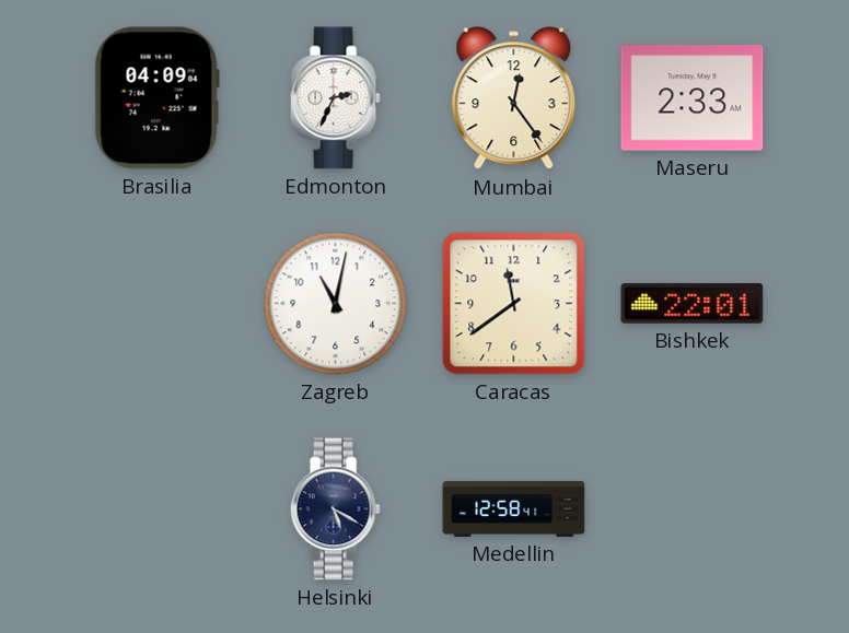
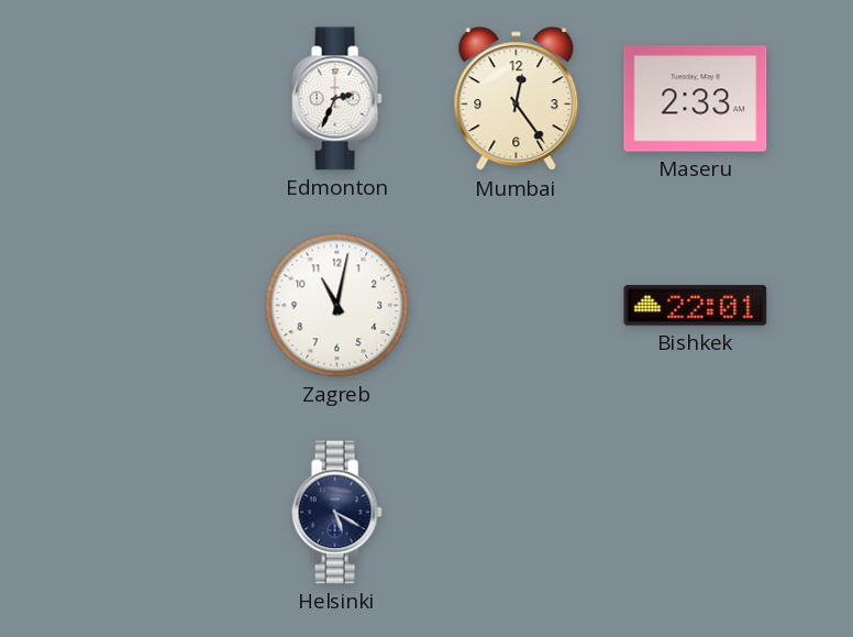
Brasilia: 04:09 -> none (156, 98)
Caracas: 11:39 -> none (514, 304)
Medellin: 12:58 -> none (514, 508)
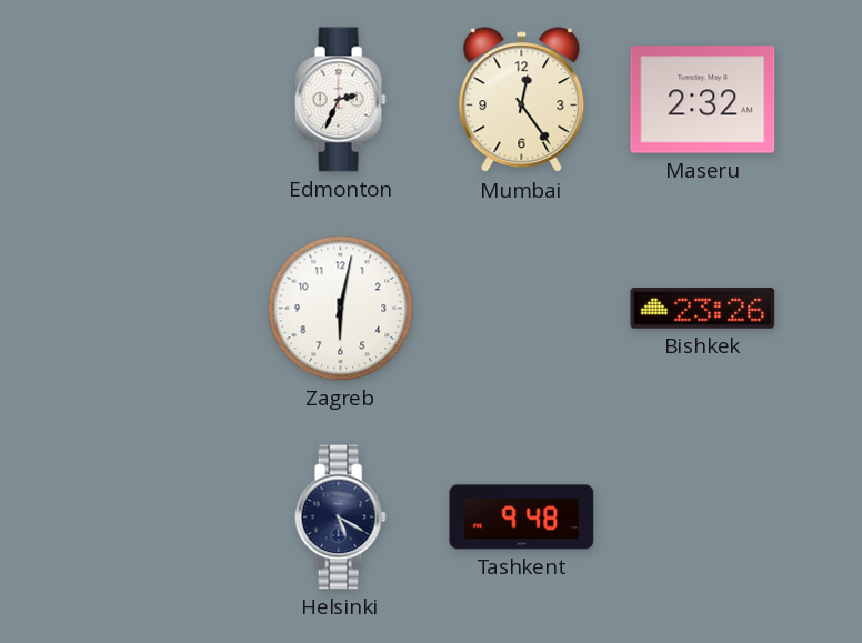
Maseru: 2:33 -> 2:32 (703, 100)
Zagreb: 11:02 -> 6:02 (341, 309)
Bishkek: 22:01 -> 23:26 (703, 309)
Tashkent: none -> 9:48 (522, 518)
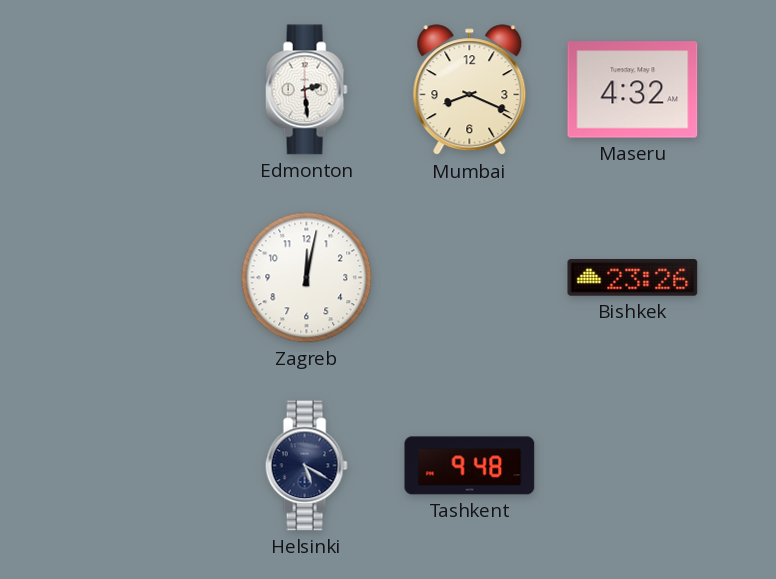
Edmonton: 2:34 -> 2:29 (306, 90)
Mumbai: 12:24 -> 8:19 (470, 90)
Maseru: 2:32 -> 4:32 (633, 90)
Zagreb: 6:02 -> 12:02 (307, 278)
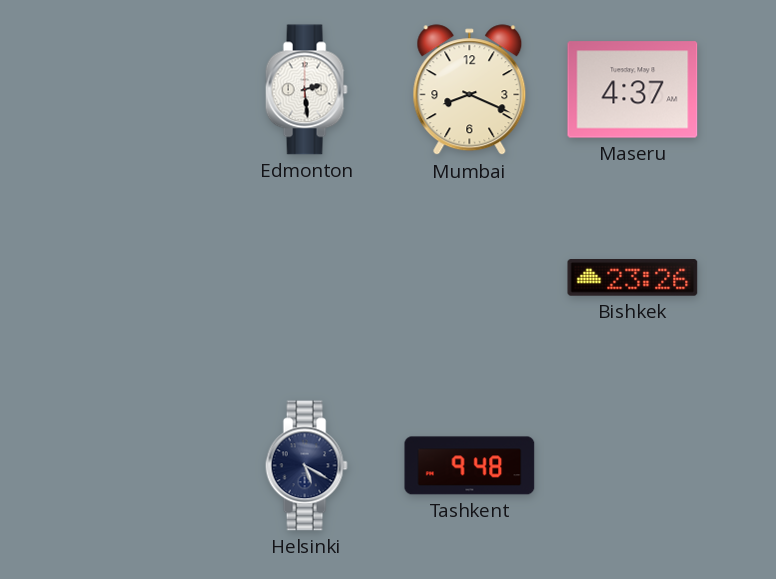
Maseru: 4:32 -> 4:37 (633, 90)
Zagreb: 12:02 -> none (307, 278)
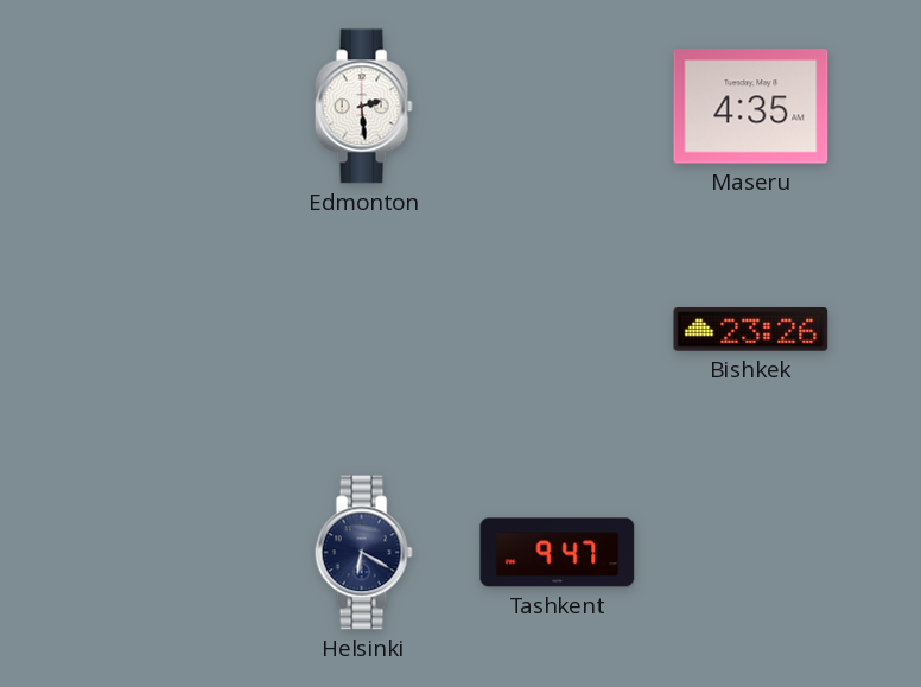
Mumbai: 8:19 -> none (470, 90)
Maseru: 4:37 -> 4:35 (751, 107)
Helsinki: 5:20 -> 6:20 (363, 553)
Tashkent: 9:48 -> 9:47 (558, 553)
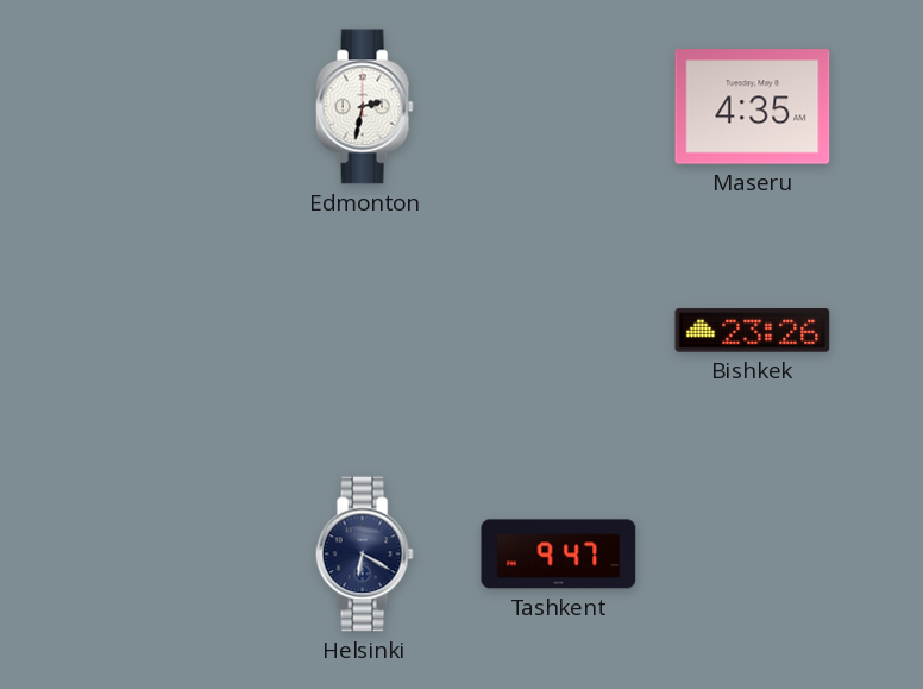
Edmonton: 2:29 -> 2:32 (364, 107)
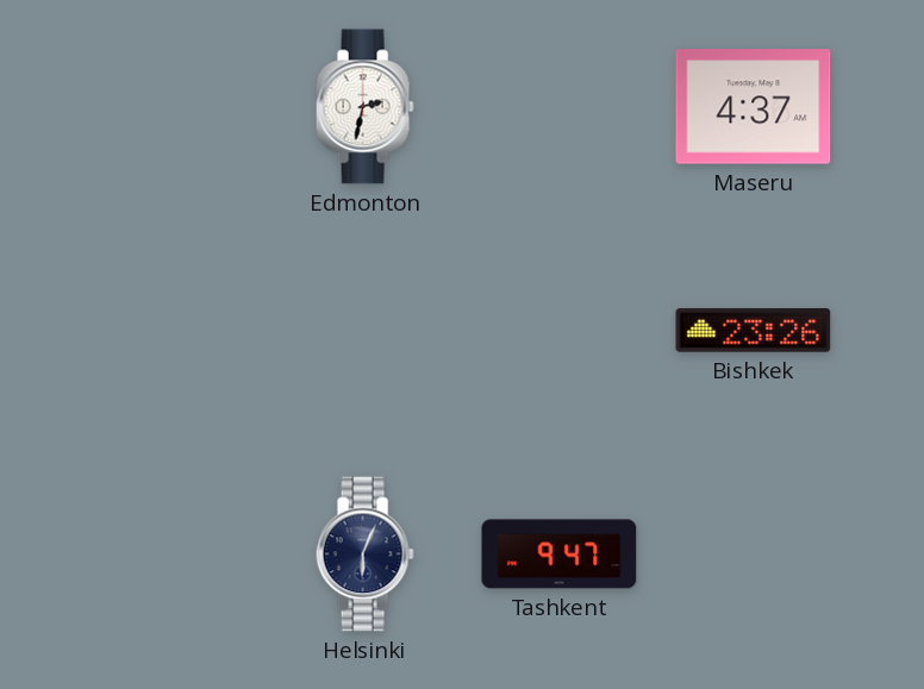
Maseru: 4:35 -> 4:37 (754, 107)
Helsinki: 6:20 -> 6:04 (364, 555)
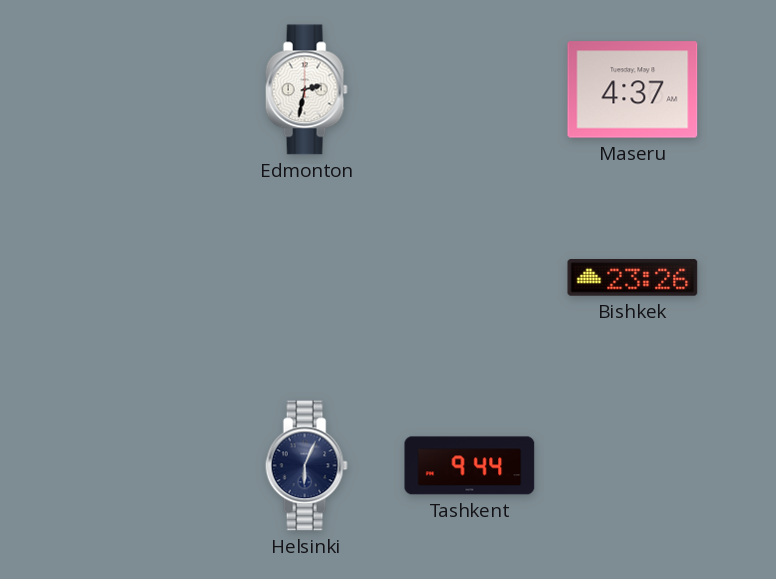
Tashkent: 9:47 -> 9:44 (470, 466)
